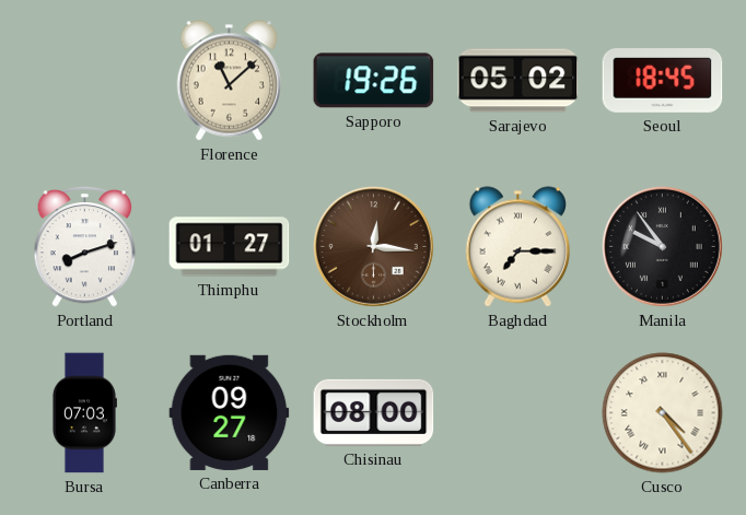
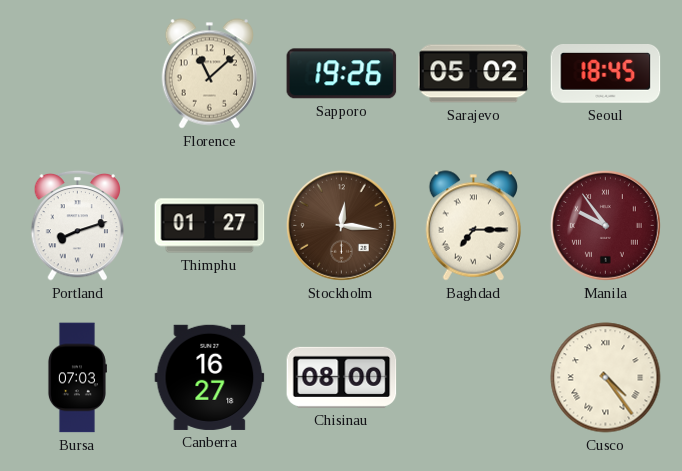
Manila dial: black -> burgundy (606, 226)
Canberra: 09:27 -> 16:27 (210, 377)
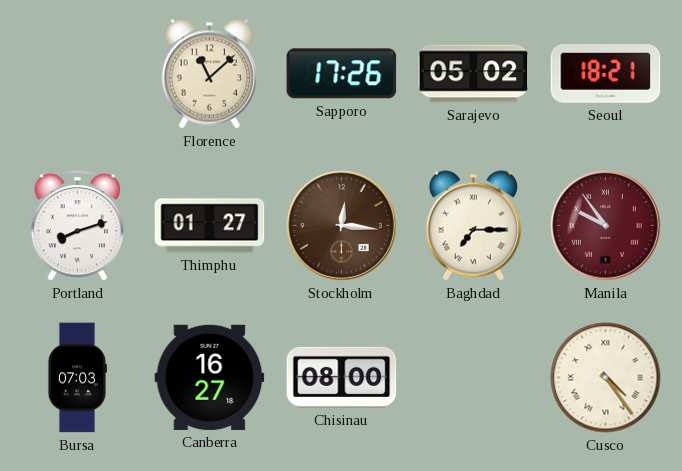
Sapporo: 19:26 -> 17:26 (342, 74)
Seoul: 18:45 -> 18:21 (606, 74)
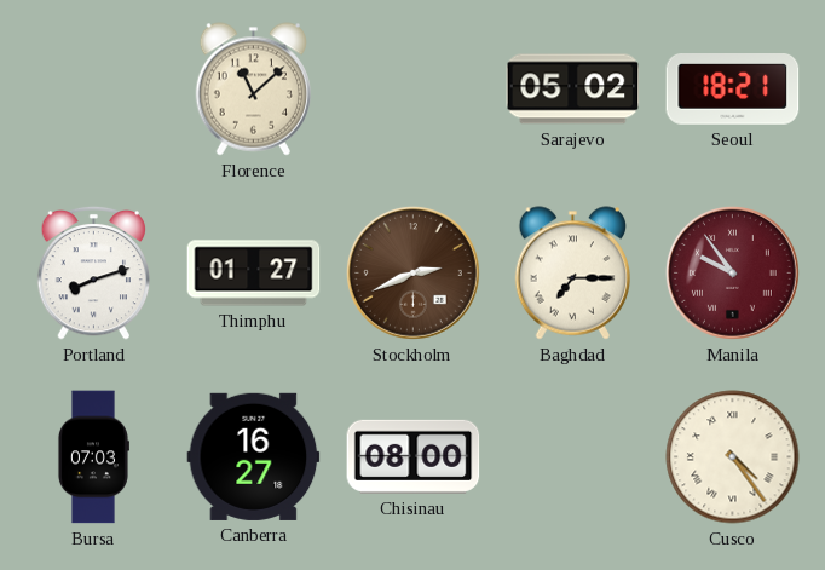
Sapporo: 17:26 -> none (342, 74)
Stockholm: 12:16 -> 2:41 (414, 274)
